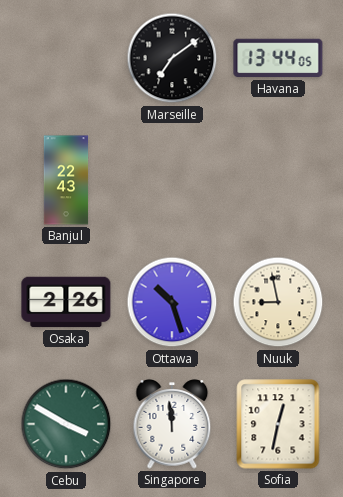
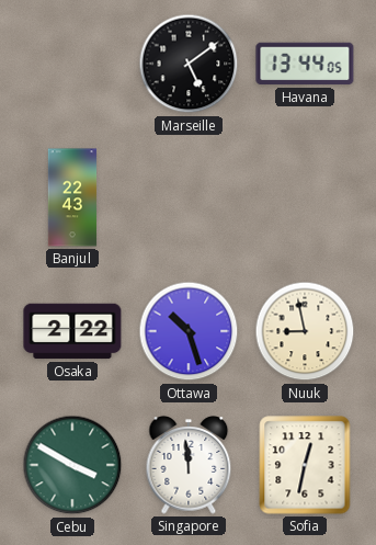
Marseille: 7:09 -> 5:09 (189, 64)
Osaka: 2:26 -> 2:22 (72, 331)
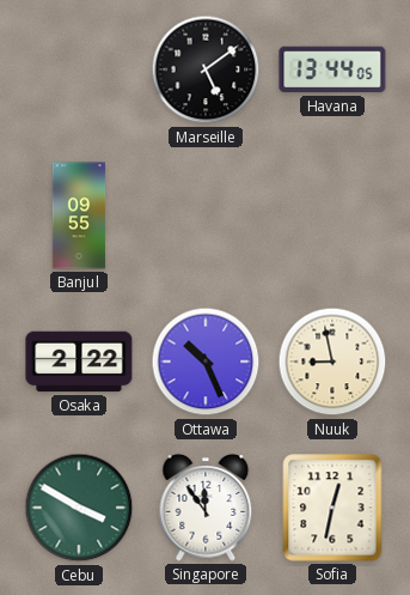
Banjul: 22:43 -> 09:55 (79, 215)
Ottawa: 10:27 -> 10:26 (206, 362)
Singapore: 11:59 -> 11:54 (206, 508)
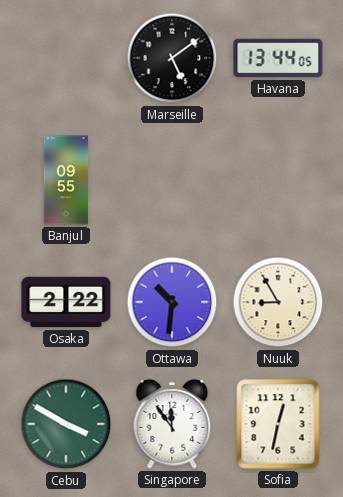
Ottawa: 10:26 -> 10:31 (172, 302)
Nuuk: 8:58 -> 8:55 (278, 302)
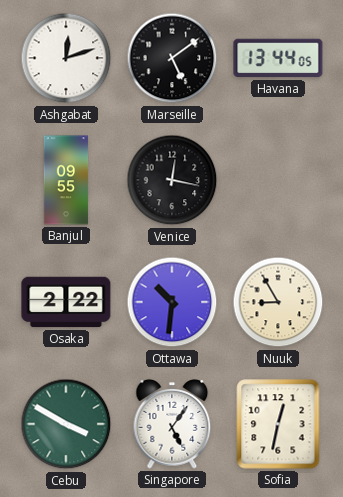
Ashgabat: none -> 12:12 (66, 58)
Venice: none -> 12:17 (172, 180)
Singapore: 11:54 -> 5:06 (172, 424)
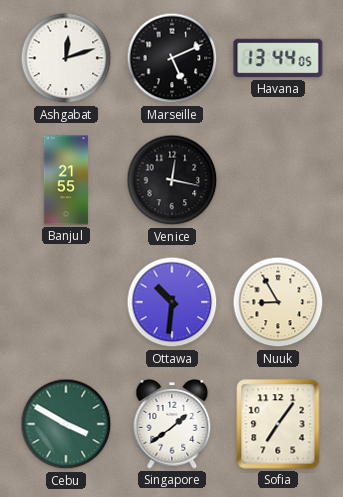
Marseille: 5:09 -> 5:11 (172, 58)
Banjul: 09:55 -> 21:55 (66, 180)
Osaka: 2:22 -> none (66, 302)
Singapore: 5:06 -> 1:39 (172, 424)
Sofia: 12:32 -> 7:06 (278, 424)
